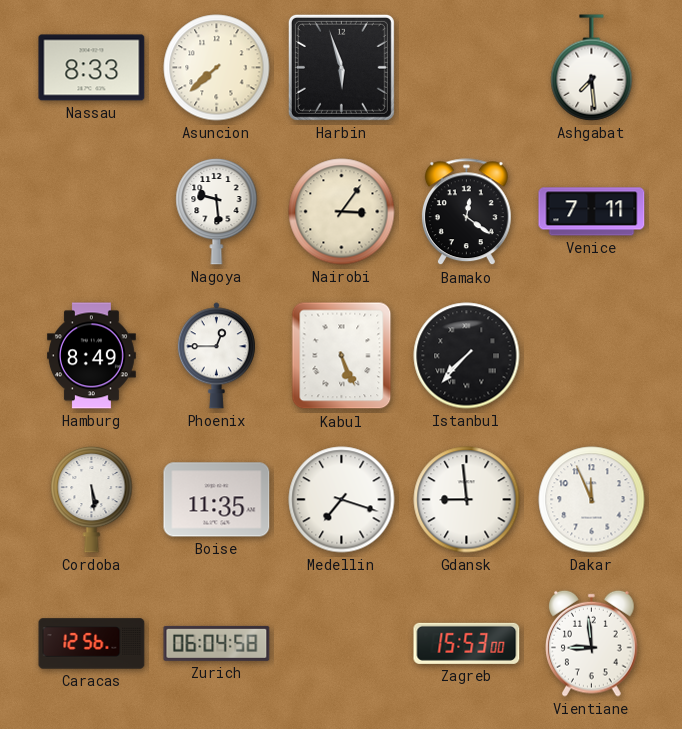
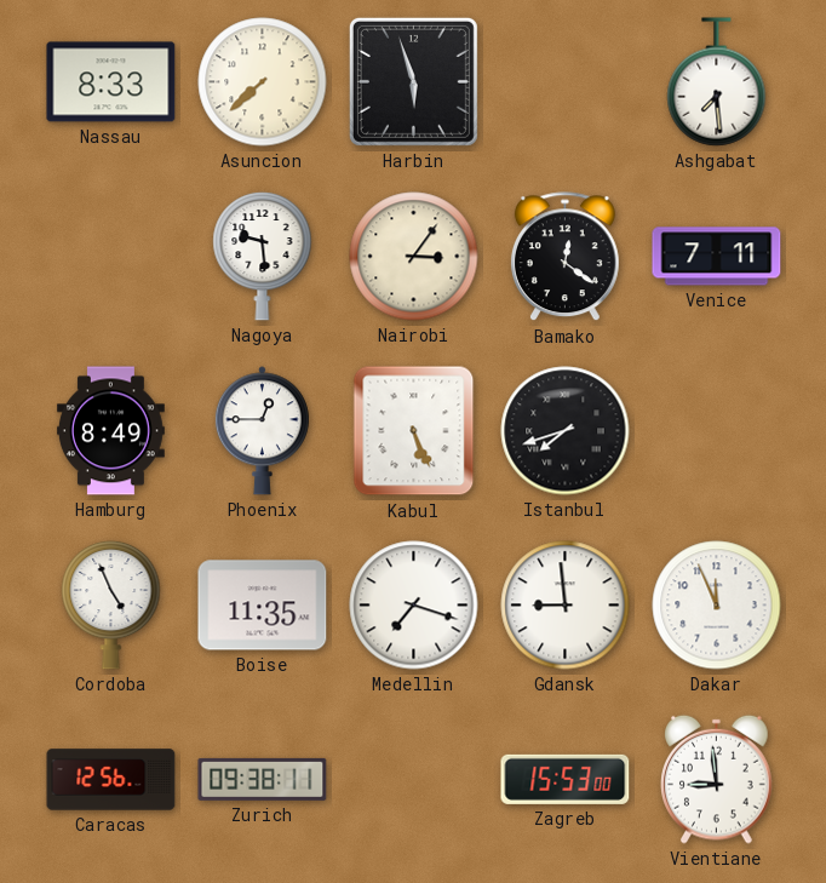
Istanbul: 7:37 -> 7:42 (566, 431)
Cordoba: 5:29 -> 4:56 (111, 604)
Zurich: 06:04 -> 09:38 (263, 779)
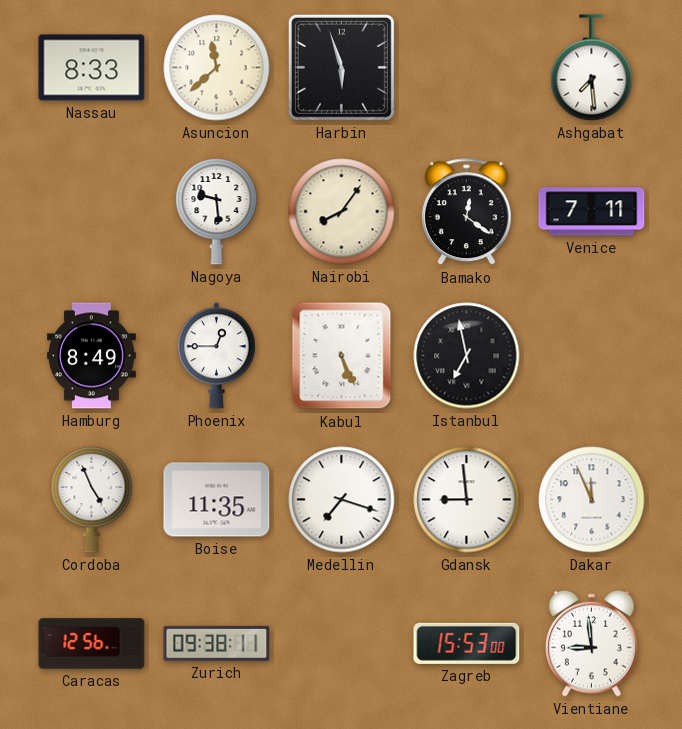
Asuncion: 7:38 -> 11:38 (217, 68)
Nairobi: 3:06 -> 8:06 (342, 212)
Istanbul: 7:42 -> 6:58 (467, 356)
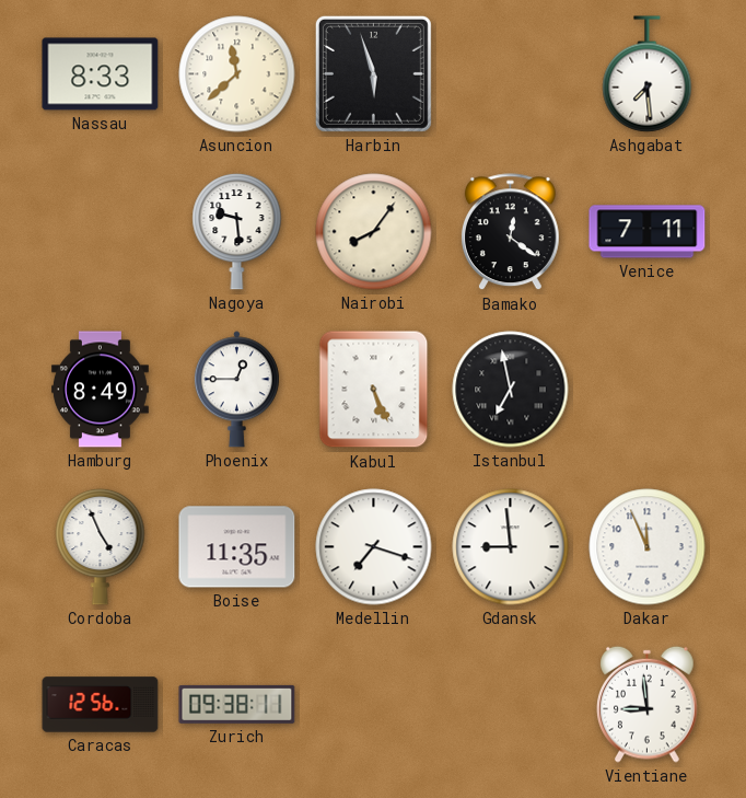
Zagreb: 15:53 -> none (467, 643)
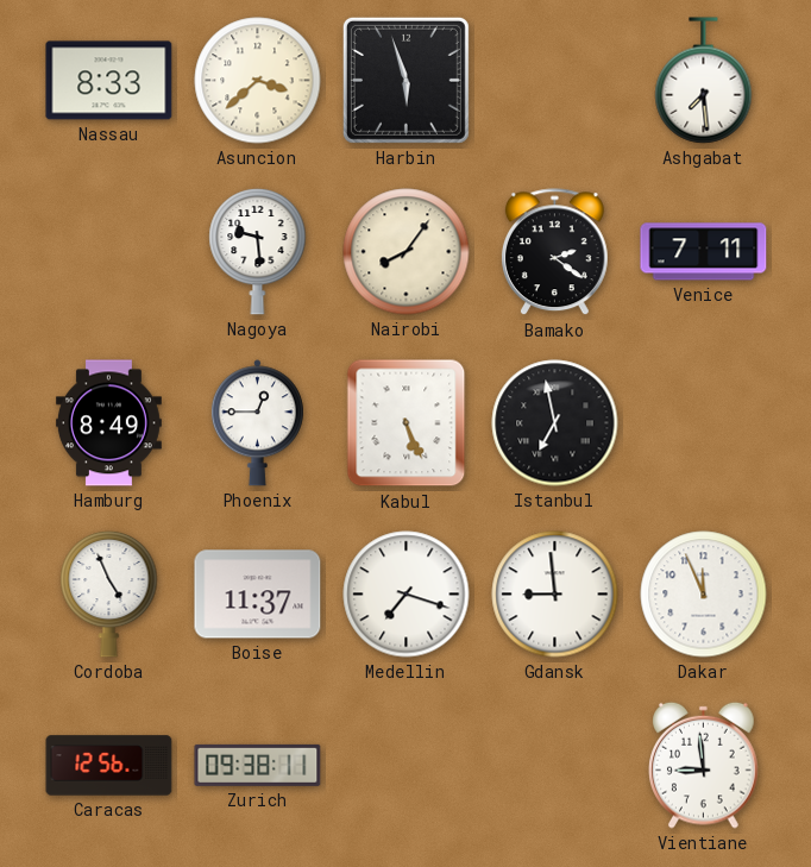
Asuncion: 11:38 -> 3:38 (258, 81)
Bamako: 12:21 -> 2:21 (554, 252)
Boise: 11:35 -> 11:37 (258, 595)
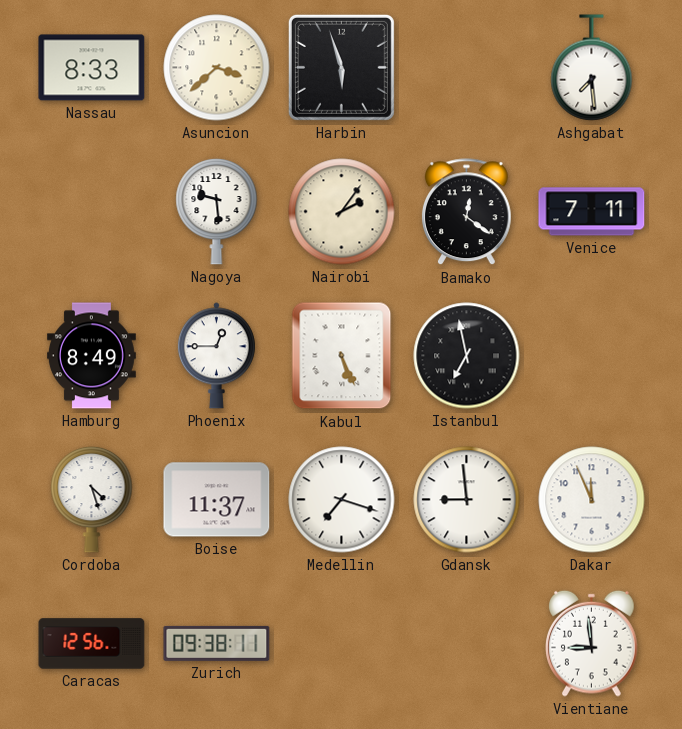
Nairobi: 8:06 -> 2:06 (342, 212)
Bamako: 2:21 -> 12:21 (466, 212)
Cordoba: 4:56 -> 4:27 (92, 499)
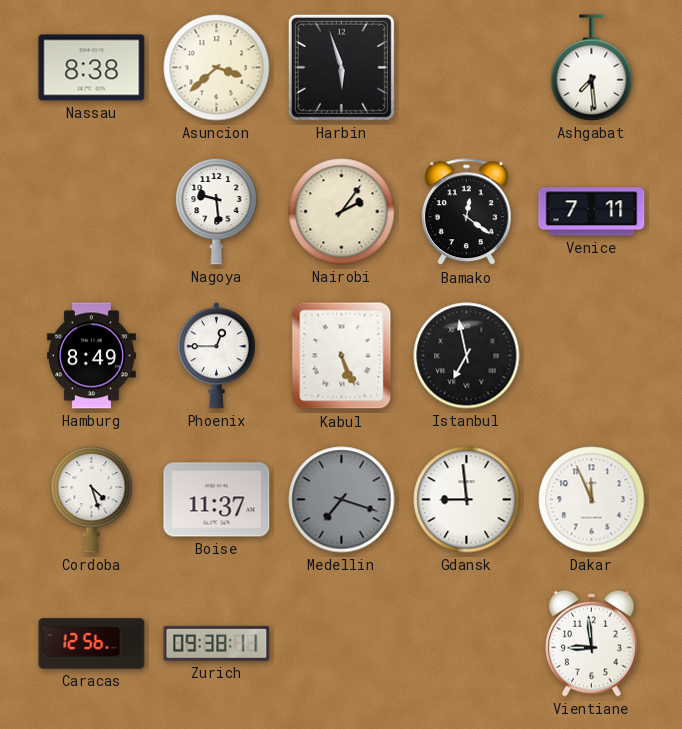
Nassau: 8:33 -> 8:38 (92, 68)
Medellin dial: white -> grey (342, 500)
